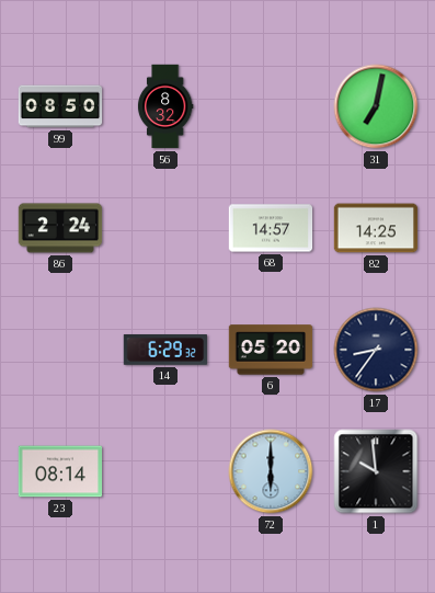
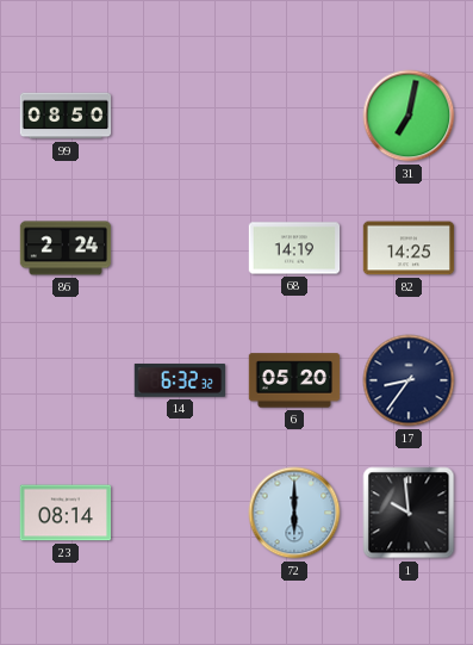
56: 8:32 -> none (165, 106)
68: 14:57 -> 14:19 (294, 248)
14: 6:29 -> 6:32 (179, 380)
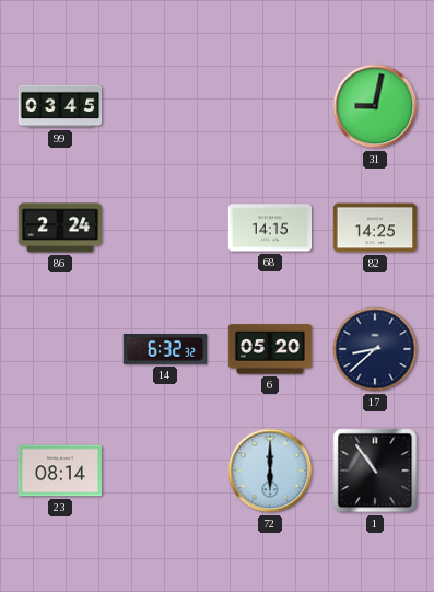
99: 08:50 -> 03:45 (60, 106)
31: 7:02 -> 9:02 (375, 106)
68: 14:19 -> 14:15 (270, 228)
17: 8:36 -> 8:38 (375, 349)
1: 9:59 -> 10:54 (375, 471)
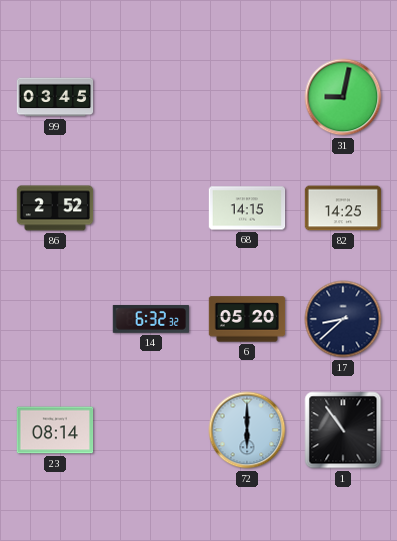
86: 2:24 -> 2:52 (55, 208)
